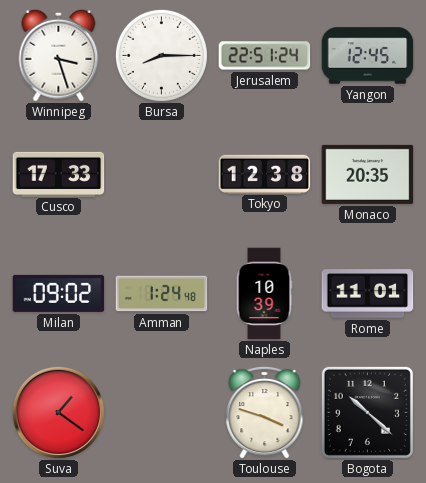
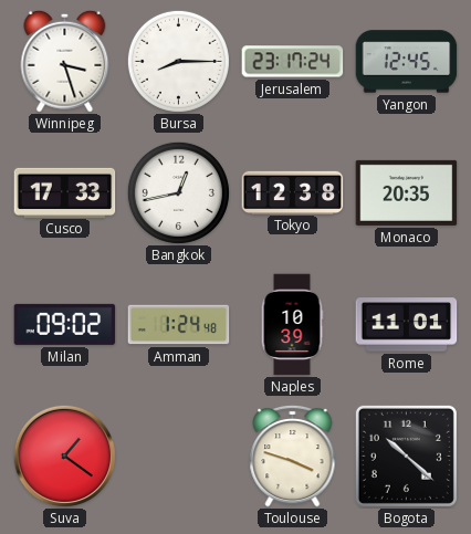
Jerusalem: 22:51 -> 23:17 (293, 62)
Bangkok: none -> 12:43 (178, 192)
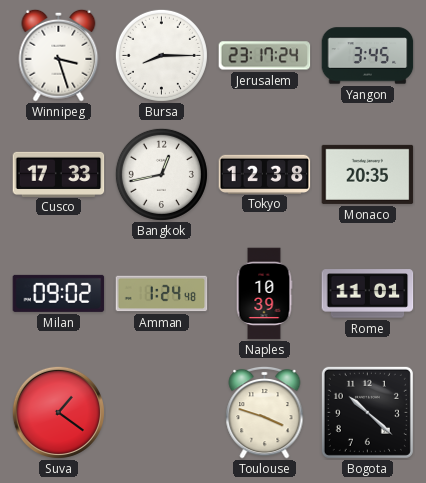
Yangon: 12:45 -> 3:45 (368, 56)
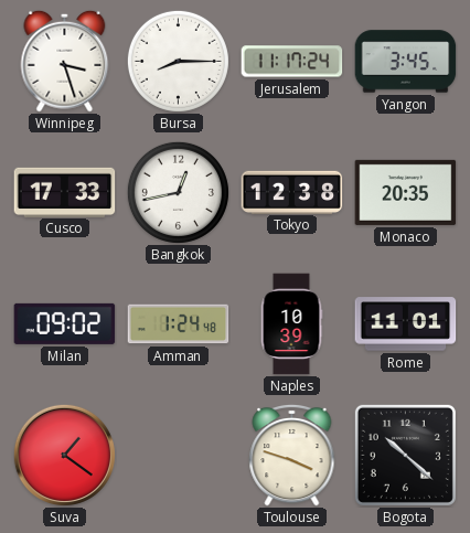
Jerusalem: 23:17 -> 11:17 (292, 62)
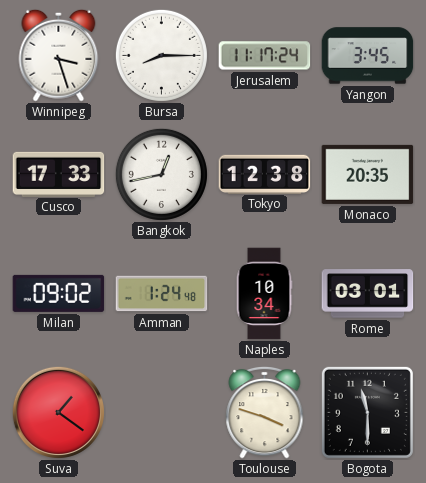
Naples: 10:39 -> 10:34 (264, 294)
Rome: 11:01 -> 03:01 (368, 294)
Bogota: 10:22 -> 11:30 (367, 412)
